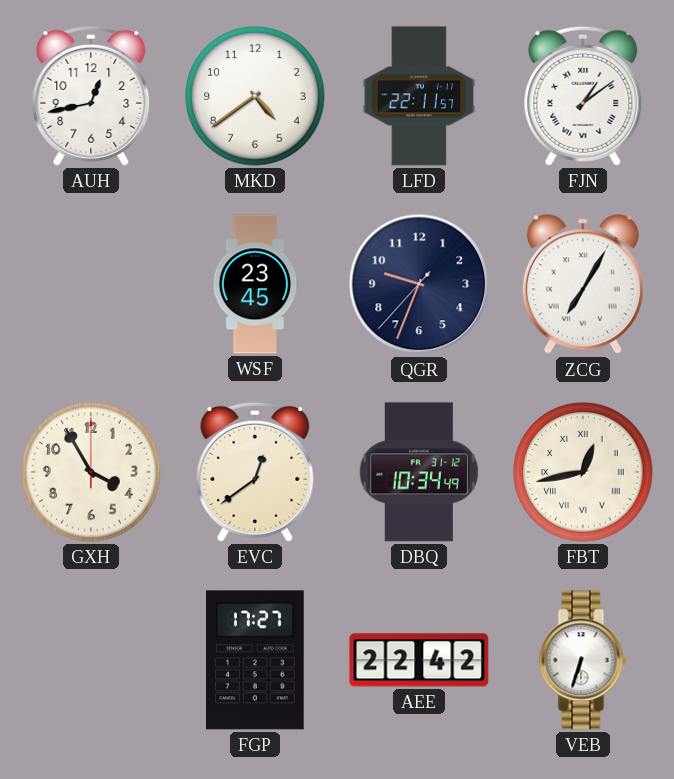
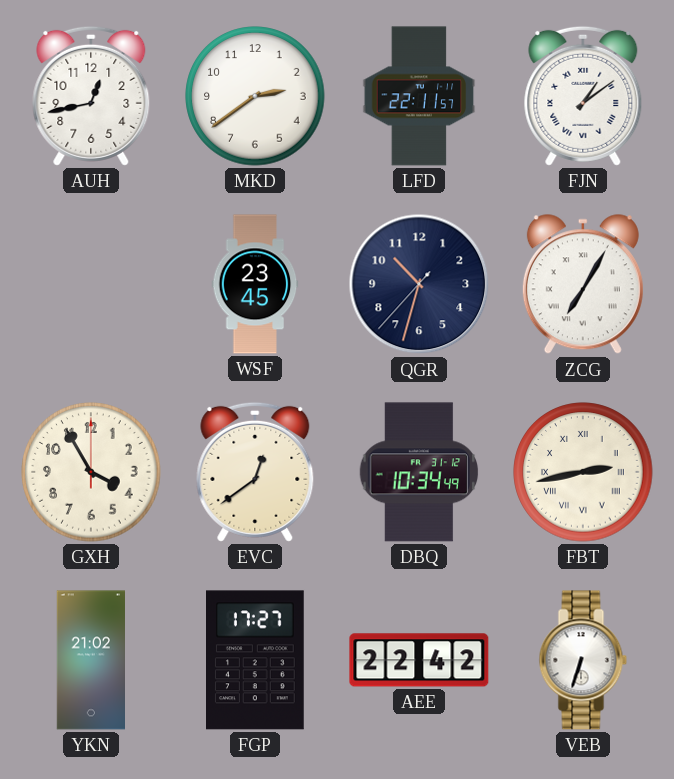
MKD: 4:39 -> 2:39 (255, 96)
QGR: 9:33 -> 10:32 (419, 284)
FBT: 12:43 -> 2:43 (583, 472)
YKN: none -> 21:02 (90, 660)
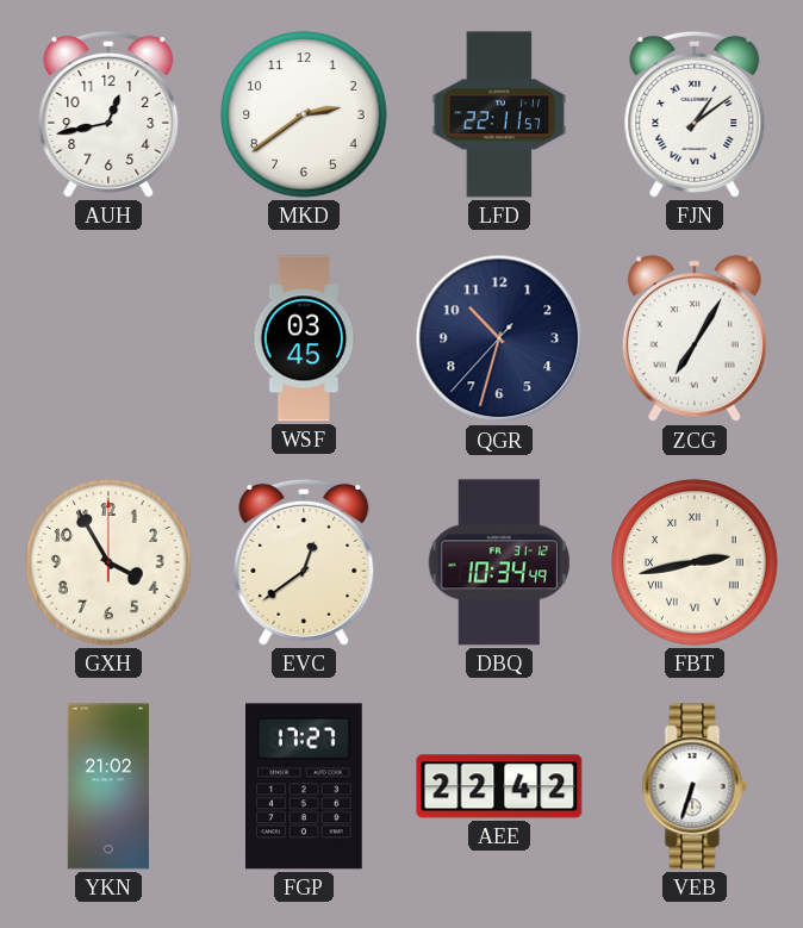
WSF: 23:45 -> 03:45 (304, 338)
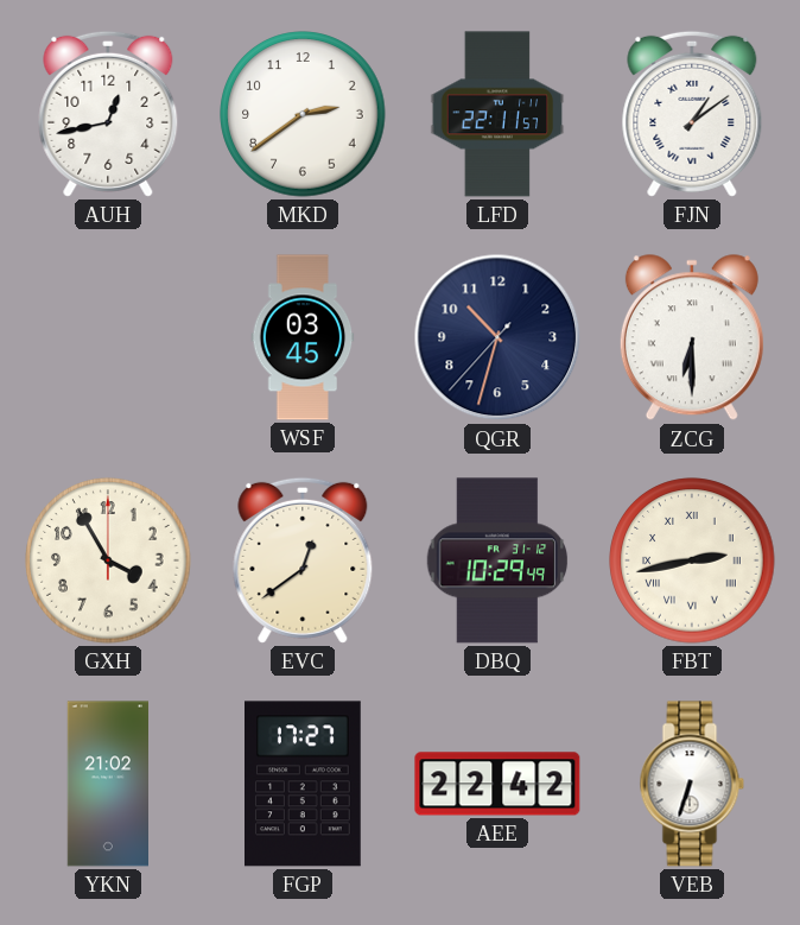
ZCG: 7:05 -> 6:30 (692, 338)
DBQ: 10:34 -> 10:29 (497, 560)
